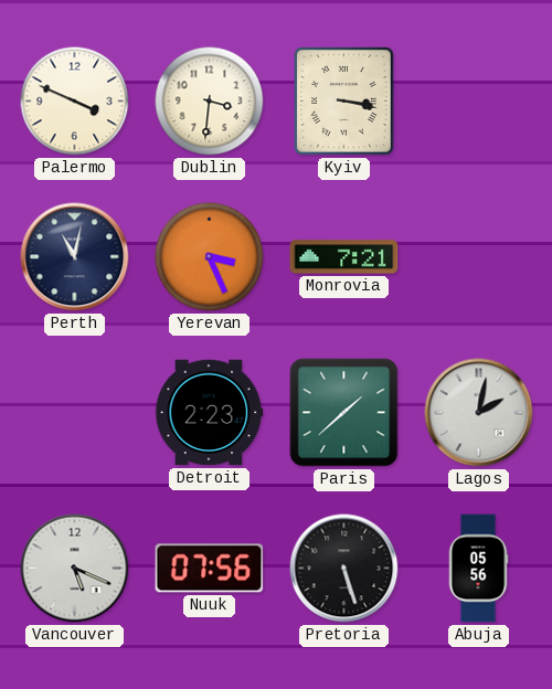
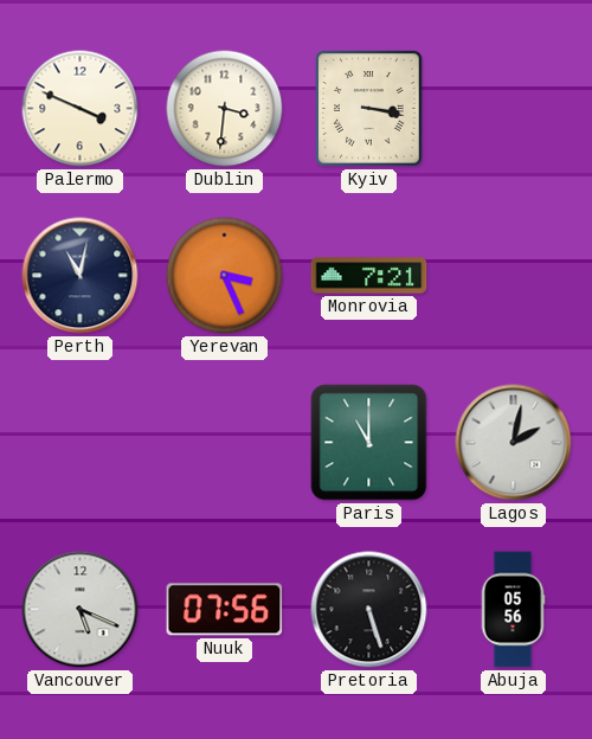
Detroit: 2:23 -> none (210, 413)
Paris: 1:38 -> 11:00 (369, 443)
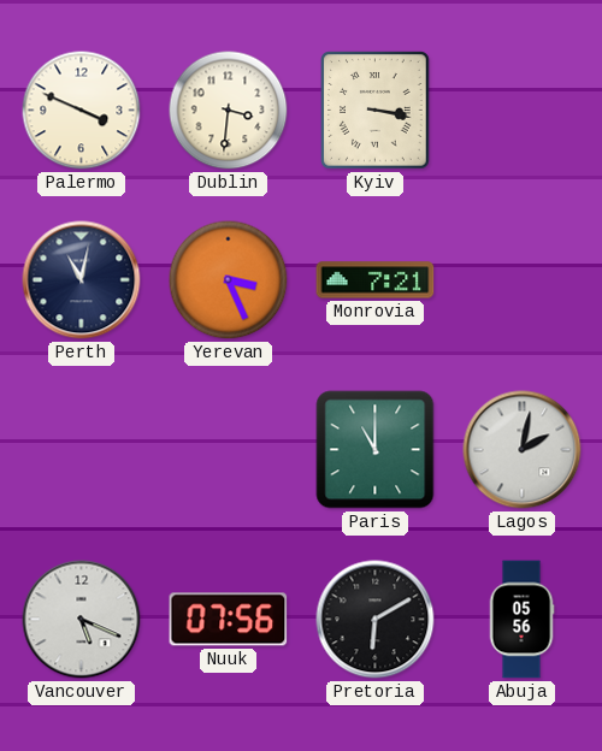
Pretoria: 5:27 -> 6:10 (376, 620)
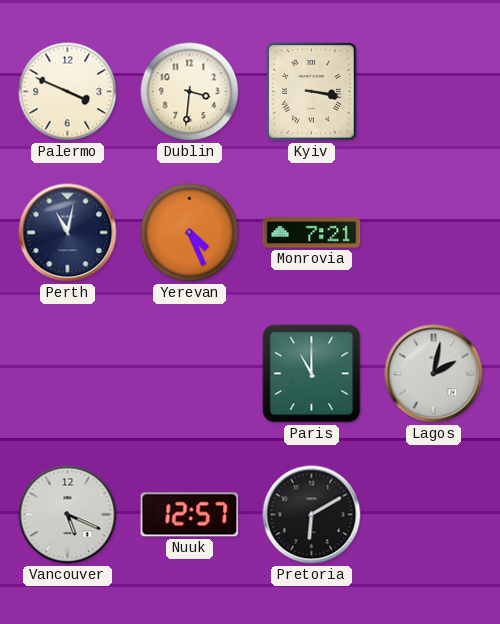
Yerevan: 3:26 -> 4:26 (190, 233)
Nuuk: 07:56 -> 12:57 (190, 515)
Abuja: 05:56 -> none (521, 620)
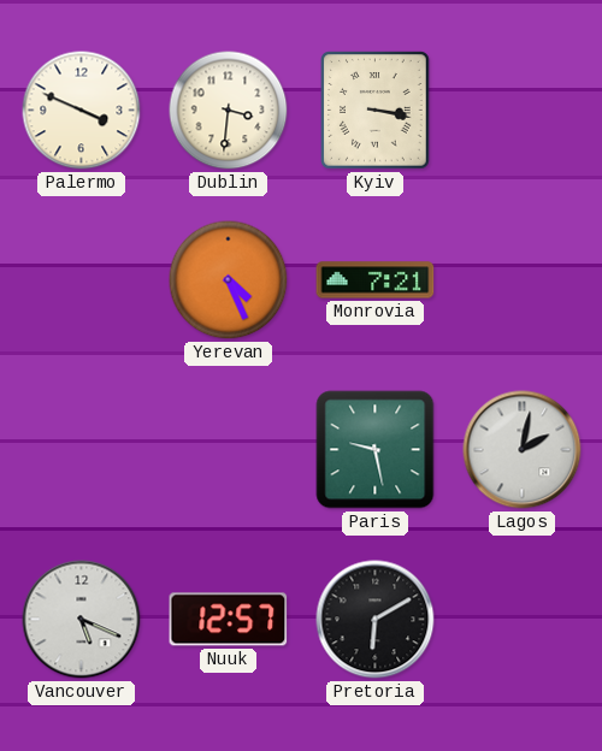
Perth: 11:02 -> none (68, 233)
Paris: 11:00 -> 9:28 (376, 450)
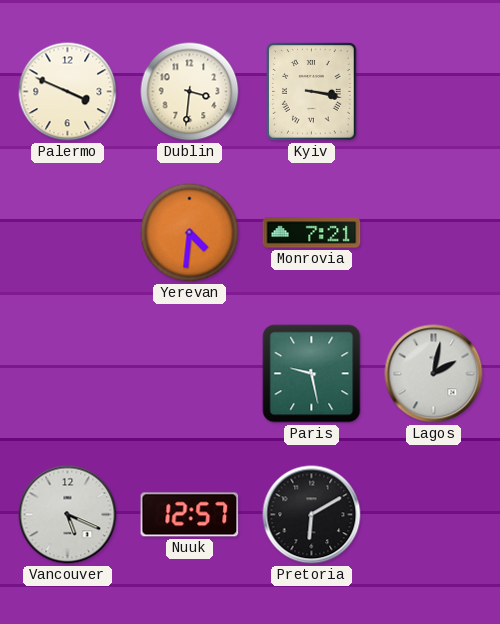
Yerevan: 4:26 -> 4:31 (190, 233)
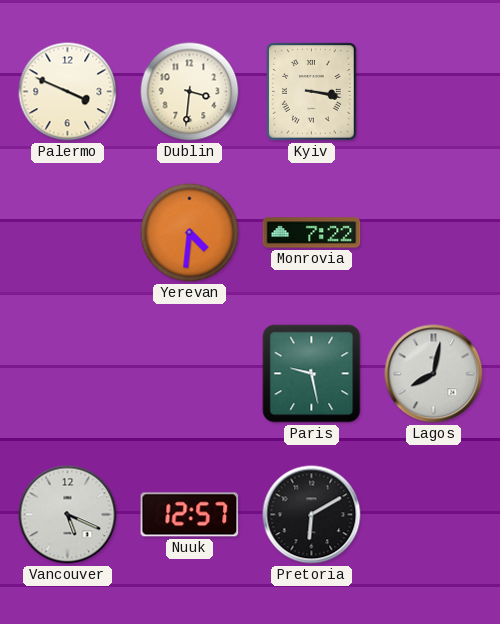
Monrovia: 7:21 -> 7:22 (312, 233)
Lagos: 2:02 -> 8:02 (434, 374)
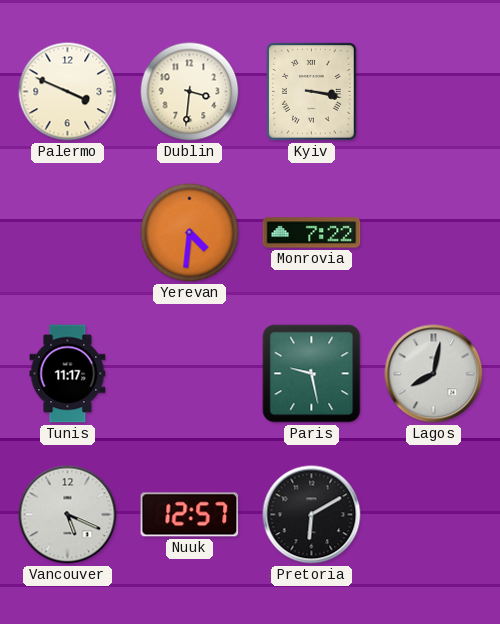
Tunis: none -> 11:17 (68, 374)
